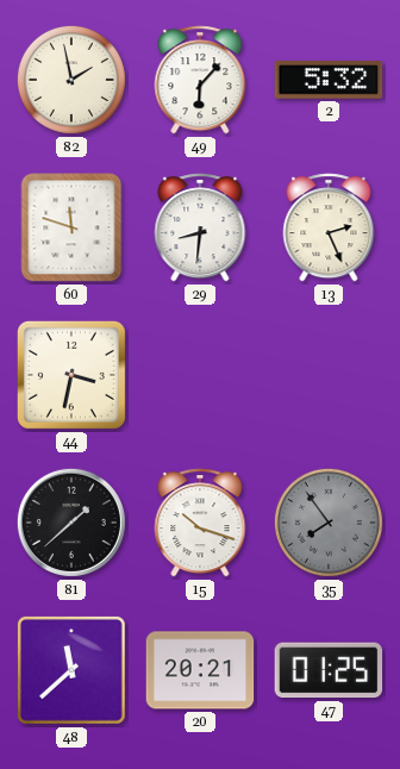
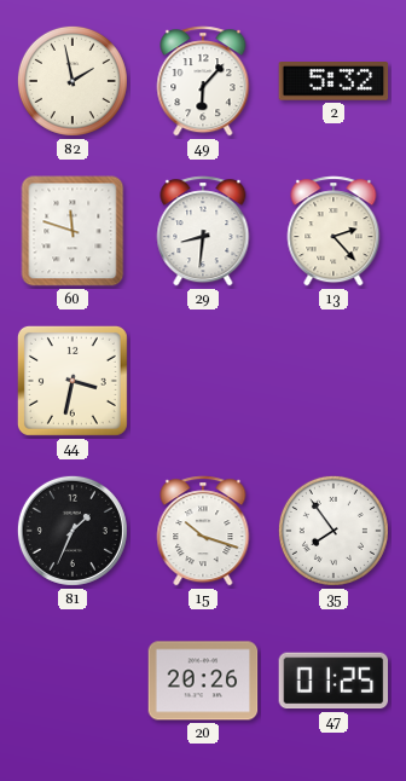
13: 2:26 -> 2:23 (333, 231)
81: 1:38 -> 1:34 (72, 531)
35 dial: grey -> white (333, 531)
48: 11:38 -> none (71, 670)
20: 20:21 -> 20:26 (203, 681)
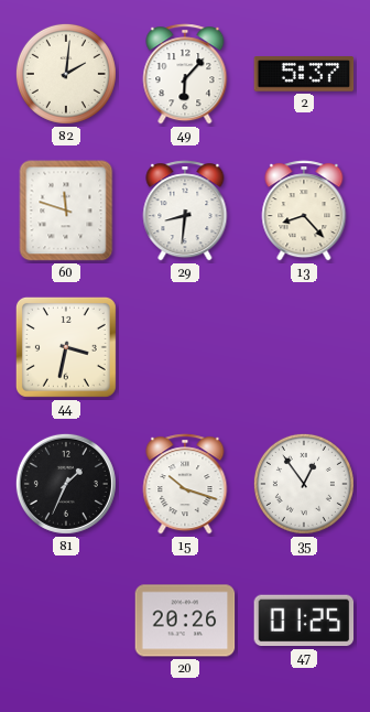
82: 1:58 -> 2:01 (66, 74)
2: 5:32 -> 5:37 (304, 75)
13: 2:23 -> 8:23 (304, 211)
35: 7:54 -> 12:54 (304, 484)
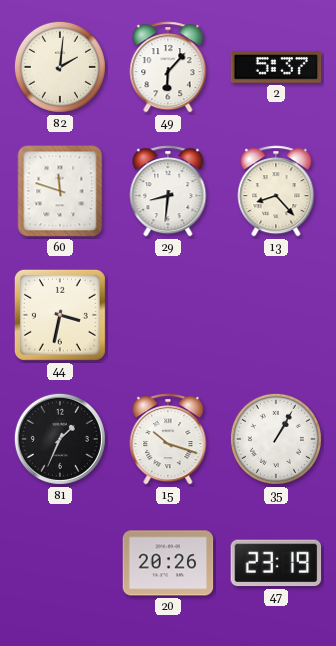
35: 12:54 -> 1:05 (276, 439)
47: 01:25 -> 23:19 (276, 563)
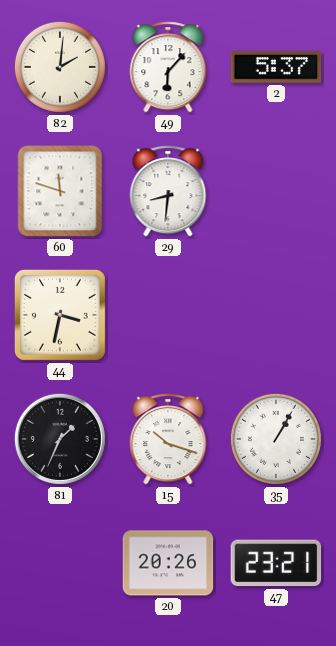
13: 8:23 -> none (276, 191)
47: 23:19 -> 23:21 (276, 563)
